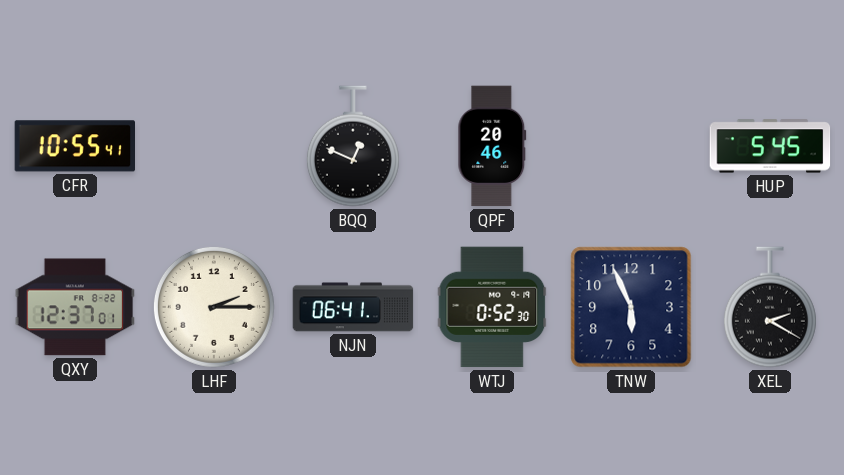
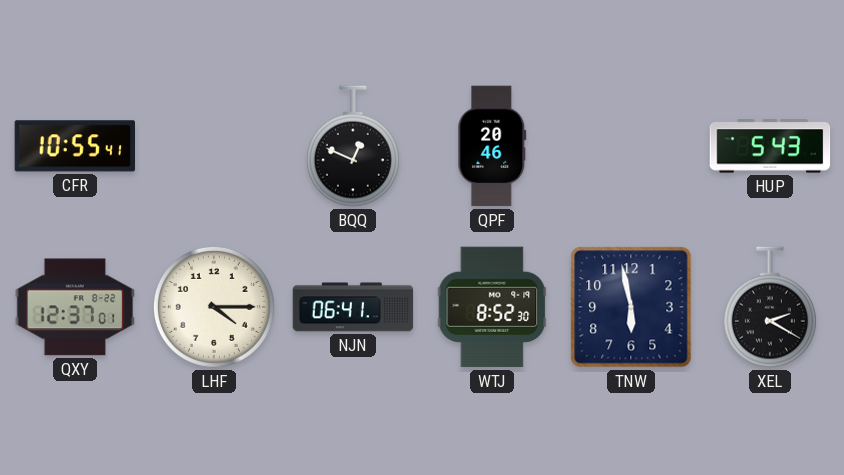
HUP: 5:45 -> 5:43 (770, 146)
LHF: 2:15 -> 4:15 (214, 307)
WTJ: 0:52 -> 8:52 (492, 307)
TNW: 5:56 -> 5:58 (631, 307)
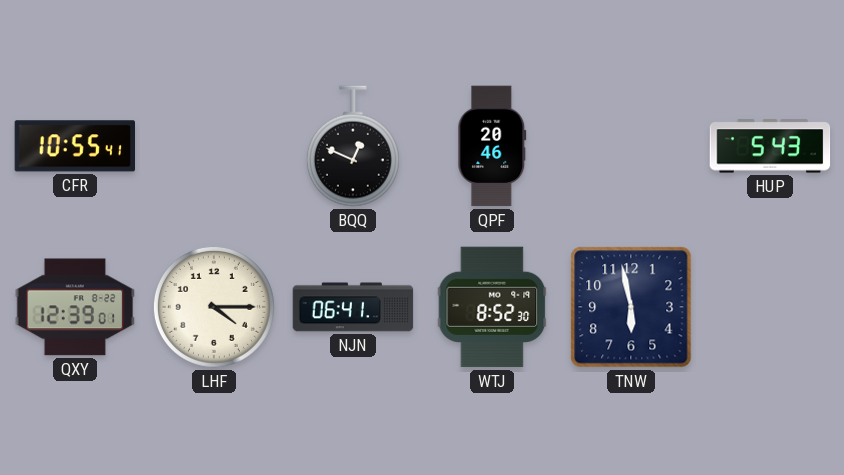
QXY: 12:37 -> 12:39 (75, 307)
XEL: 2:20 -> none (770, 307)
